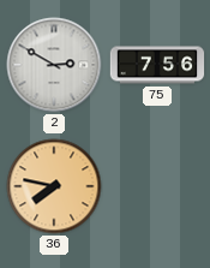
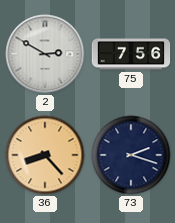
36: 7:47 -> 8:23 (45, 155)
73: none -> 2:18 (131, 155)
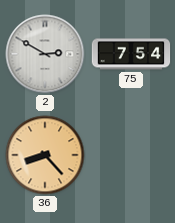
75: 7:56 -> 7:54 (131, 54)
73: 2:18 -> none (131, 155)
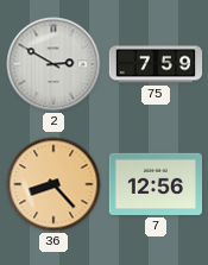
75: 7:54 -> 7:59 (156, 64)
7: none -> 12:56 (156, 184)
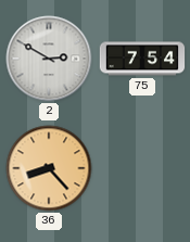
75: 7:59 -> 7:54 (142, 59)
7: 12:56 -> none (156, 184)
